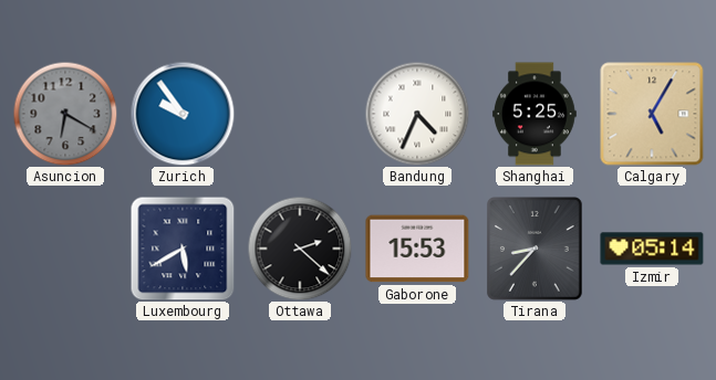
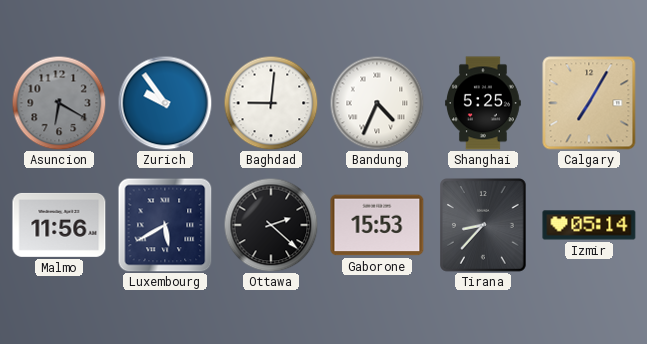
Baghdad: none -> 9:01 (271, 103)
Calgary: 5:05 -> 7:05 (589, 103)
Malmo: none -> 11:56 (59, 225)
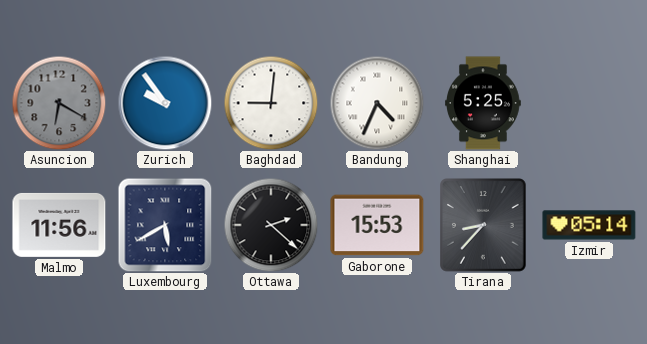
Calgary: 7:05 -> none (589, 103)
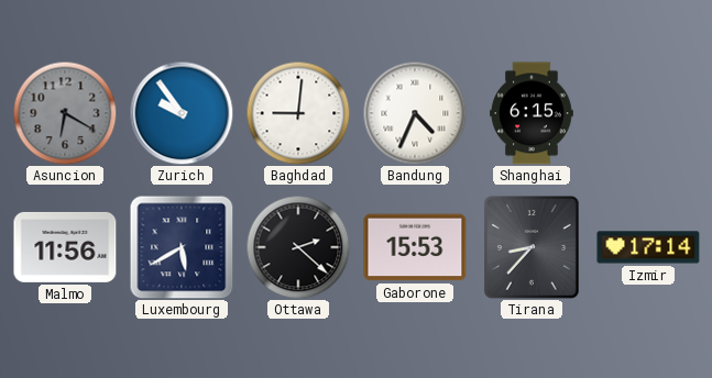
Shanghai: 5:25 -> 6:15 (533, 113)
Izmir: 05:14 -> 17:14 (648, 247)
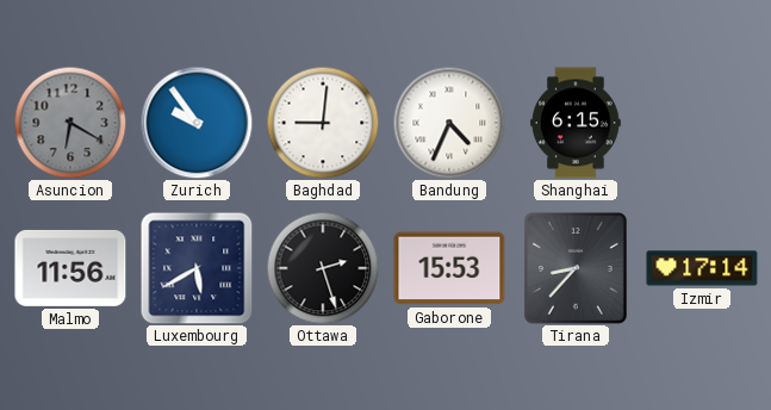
Ottawa: 2:22 -> 2:27 (323, 268)
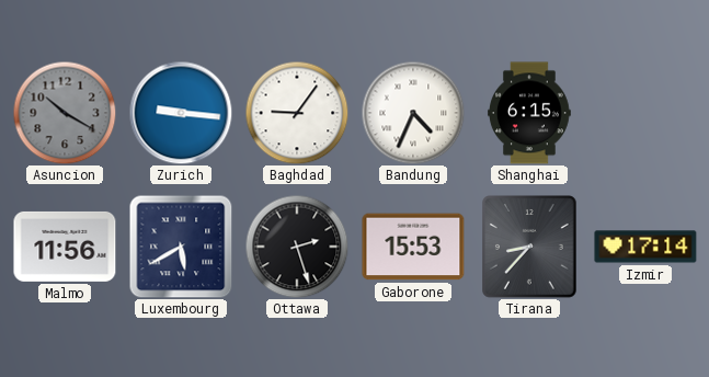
Asuncion: 6:20 -> 10:20 (65, 113)
Zurich: 9:54 -> 9:16 (181, 113)
Baghdad: 9:01 -> 9:06 (297, 113)
